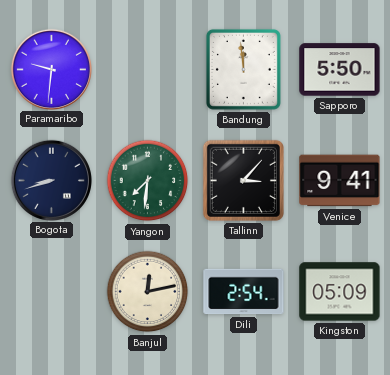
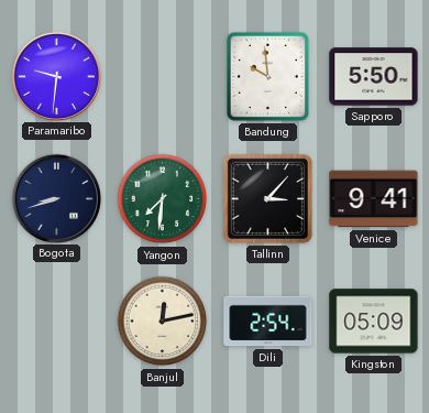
Bandung: 11:59 -> 9:59 (267, 76)
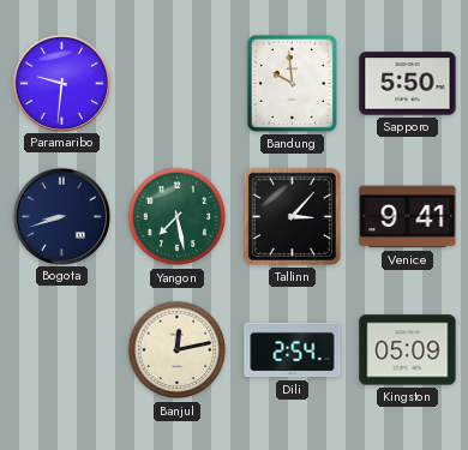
Yangon: 7:31 -> 7:28 (178, 217)
